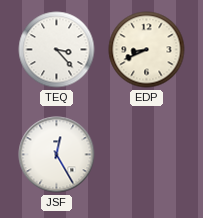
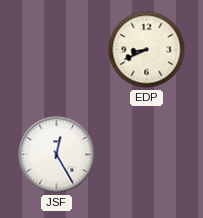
TEQ: 3:23 -> none (57, 50)
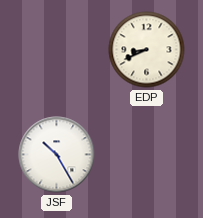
JSF: 12:25 -> 10:25 (57, 155)
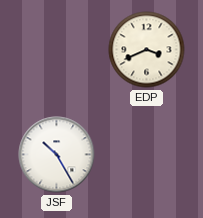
EDP: 8:41 -> 3:41 (147, 50)
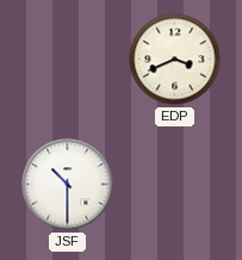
JSF: 10:25 -> 10:30 (68, 185)
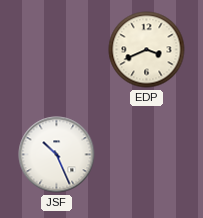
JSF: 10:30 -> 10:26 (57, 155)
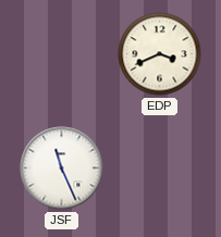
JSF: 10:26 -> 11:26 (62, 169)
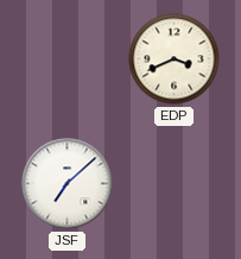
JSF: 11:26 -> 7:08 (68, 184)
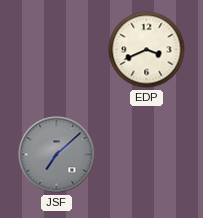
JSF dial: white -> grey (57, 155)
